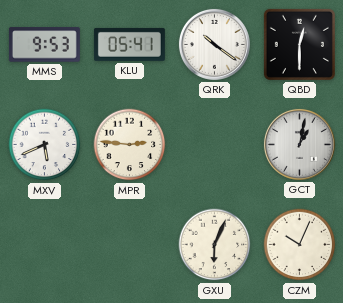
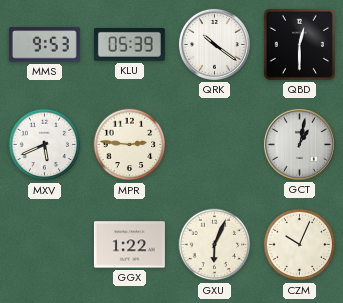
KLU: 05:41 -> 05:39 (129, 44)
GGX: none -> 1:22 (129, 245)
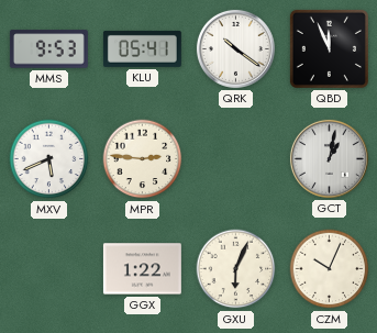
KLU: 05:39 -> 05:41 (142, 48)
QBD: 12:30 -> 11:56 (329, 48)
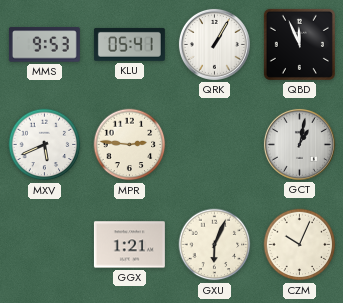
QRK: 10:21 -> 1:05 (214, 44)
GGX: 1:22 -> 1:21 (129, 245)
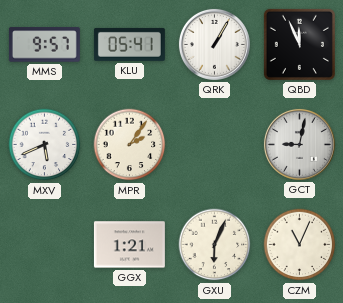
MMS: 9:53 -> 9:57 (44, 45)
MPR: 2:46 -> 2:06 (130, 145)
GCT: 1:02 -> 9:02 (299, 144)
CZM: 10:04 -> 11:04 (300, 245)
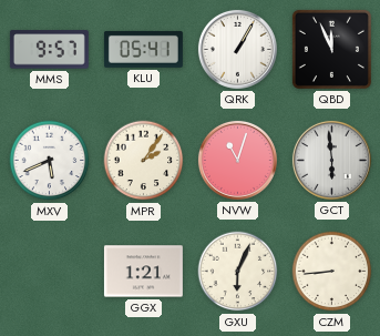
NVW: none -> 11:03 (237, 160)
GCT: 9:02 -> 5:59 (331, 160)
CZM: 11:04 -> 8:44 (332, 272)
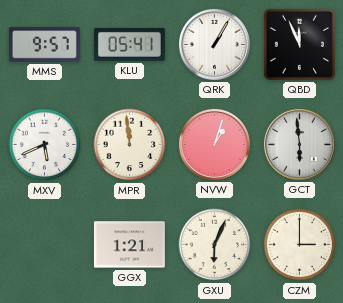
MPR: 2:06 -> 11:59 (130, 145)
NVW: 11:03 -> 1:03 (214, 144)
CZM: 8:44 -> 3:00 (300, 245)
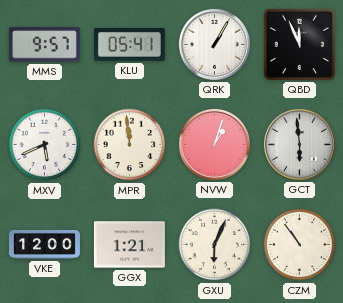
VKE: none -> 12:00 (44, 244)
CZM: 3:00 -> 10:54 (300, 245)
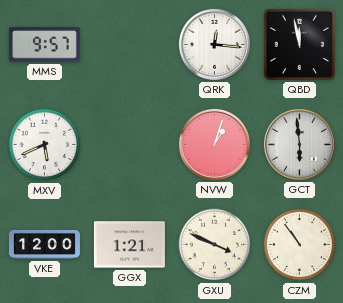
KLU: 05:41 -> none (129, 44)
QRK: 1:05 -> 12:16 (214, 44)
QBD: 11:56 -> 11:58 (299, 44)
MPR: 11:59 -> none (130, 145)
GXU: 6:04 -> 3:49 (215, 245)
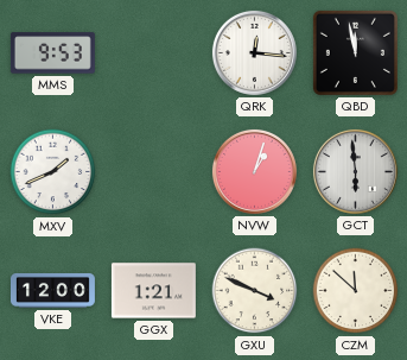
MMS: 9:57 -> 9:53 (52, 53)
MXV: 5:41 -> 1:41 (53, 172)
CZM: 10:54 -> 11:52 (356, 291)
